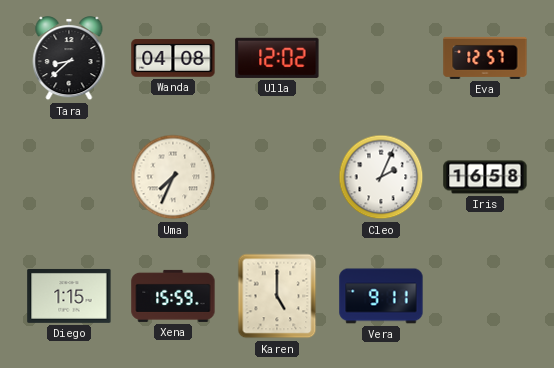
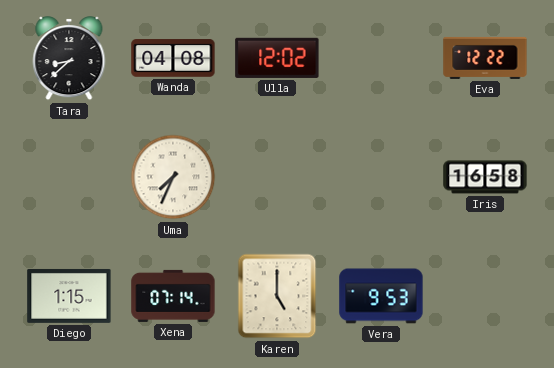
Eva: 12:57 -> 12:22 (485, 58)
Cleo: 2:04 -> none (381, 177)
Xena: 15:59 -> 07:14 (173, 296)
Vera: 9:11 -> 9:53 (381, 296)
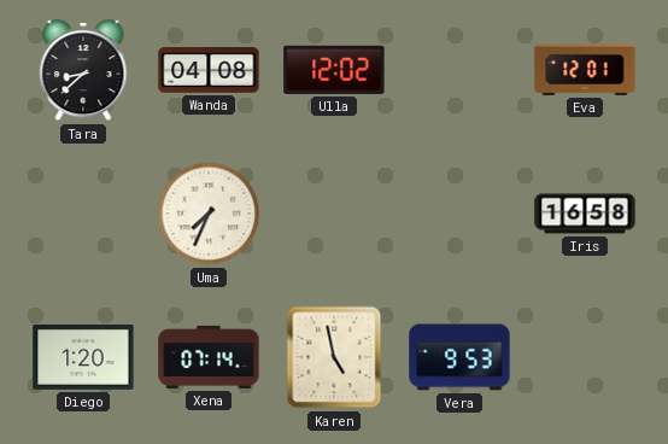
Eva: 12:22 -> 12:01 (585, 70)
Diego: 1:15 -> 1:20 (83, 357)
Karen: 5:00 -> 4:58 (334, 357)
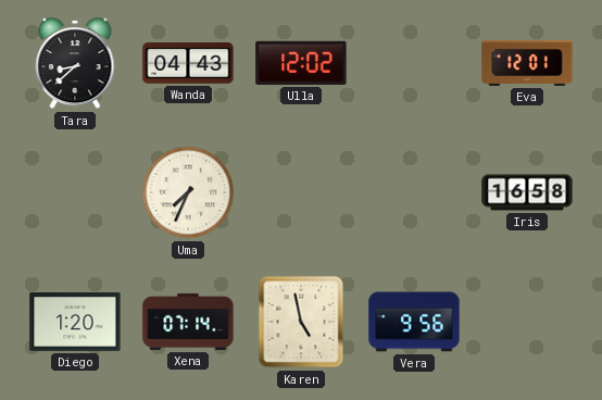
Wanda: 04:08 -> 04:43 (188, 63)
Vera: 9:53 -> 9:56 (414, 322)
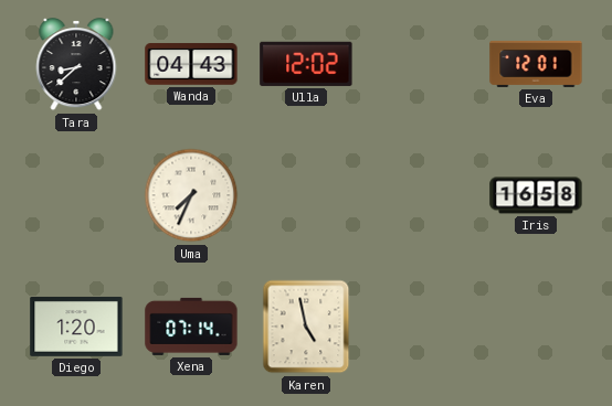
Vera: 9:56 -> none (414, 322)
